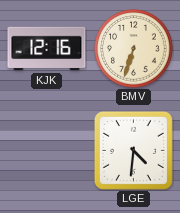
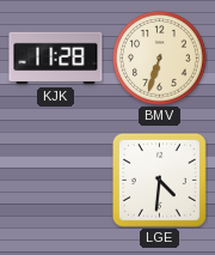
KJK: 12:16 -> 11:28 (56, 59)
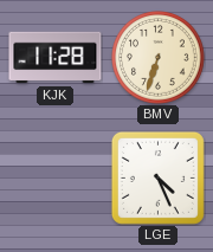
LGE: 4:31 -> 4:26 (157, 177)
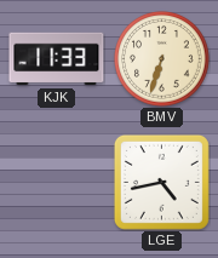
KJK: 11:28 -> 11:33 (57, 59)
LGE: 4:26 -> 4:43 (161, 182)
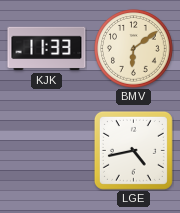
BMV: 6:33 -> 6:09 (134, 49)
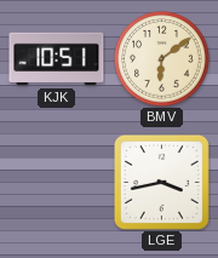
KJK: 11:33 -> 10:51 (57, 59)
LGE: 4:43 -> 3:43 (161, 182)
